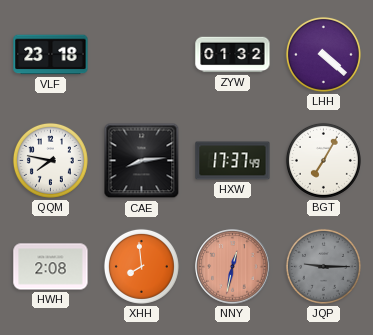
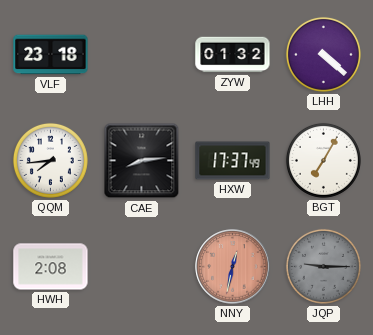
QQM: 7:47 -> 7:44 (50, 160)
XHH: 7:59 -> none (141, 266)
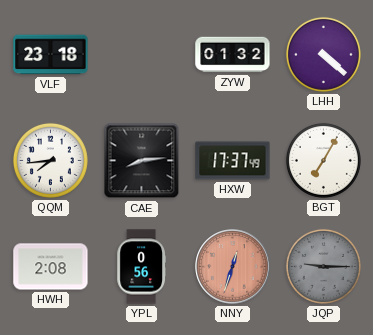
YPL: none -> 0:56 (141, 267)
NNY: 12:32 -> 12:33 (233, 267)
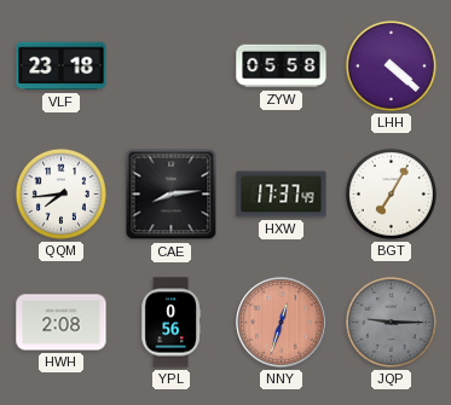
ZYW: 01:32 -> 05:58 (282, 66)
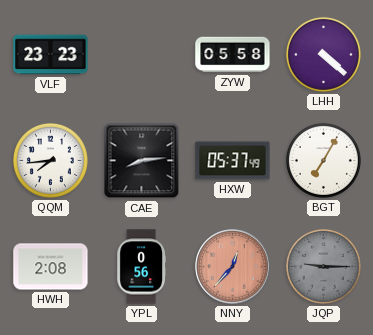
VLF: 23:18 -> 23:23 (51, 55)
HXW: 17:37 -> 05:37 (233, 161)
NNY: 12:33 -> 12:37 (233, 267)
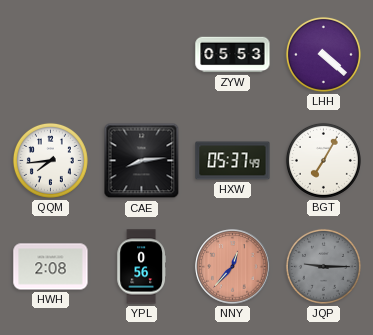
VLF: 23:23 -> none (51, 55)
ZYW: 05:58 -> 05:53 (233, 55)
